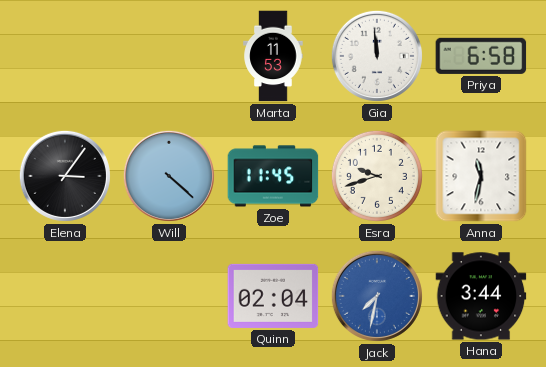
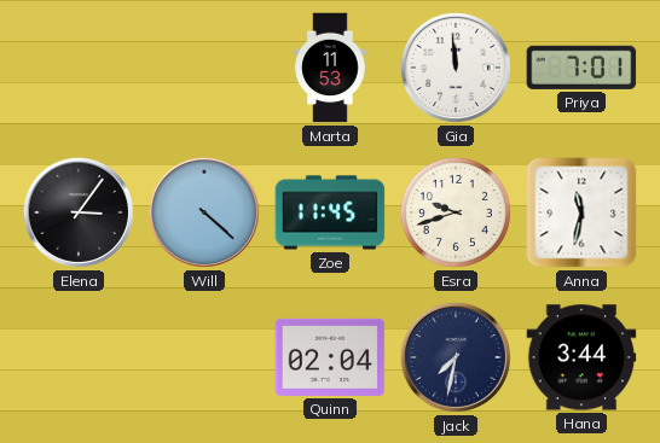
Priya: 6:58 -> 7:01 (581, 68)
Jack dial: blue -> navy (456, 357)
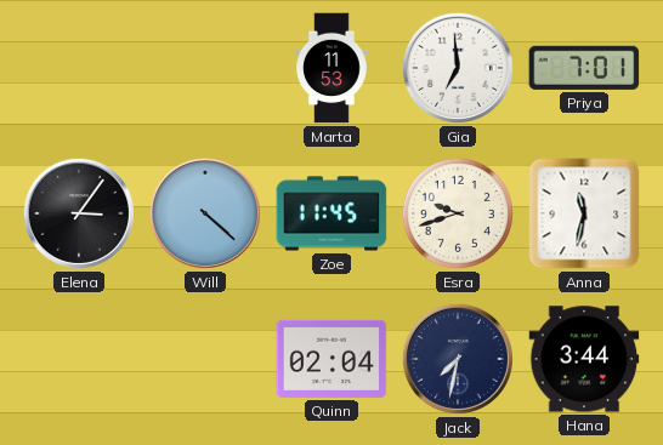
Gia: 11:59 -> 6:59 (458, 68)
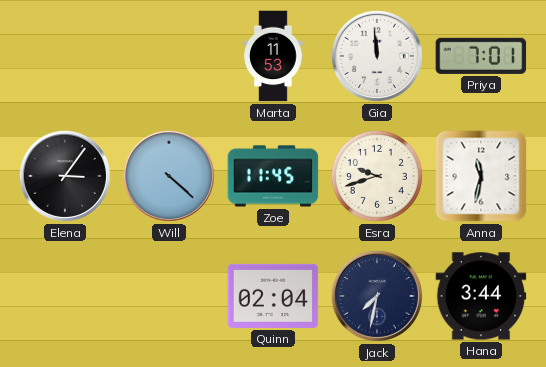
Gia: 6:59 -> 11:59 (377, 56)
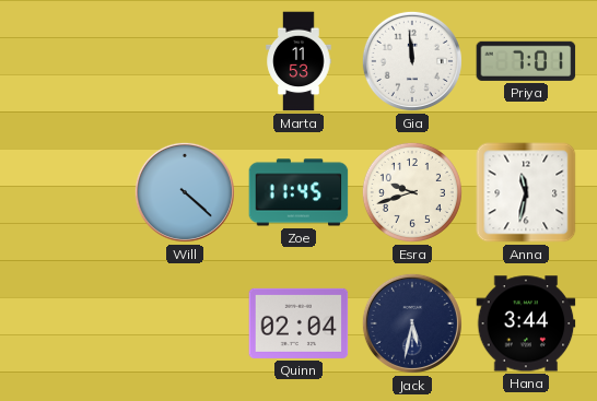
Elena: 3:06 -> none (65, 176)
Jack: 7:32 -> 5:32 (412, 323)
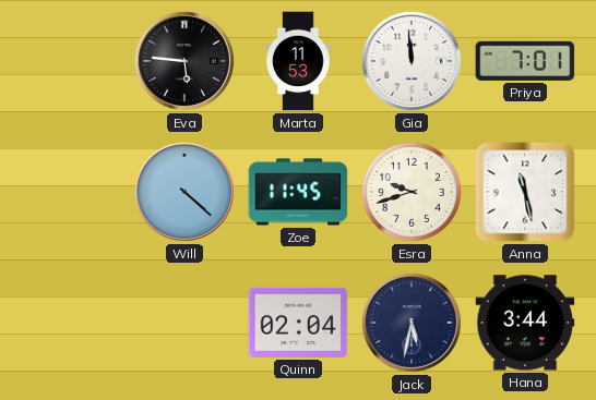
Eva: none -> 5:46 (184, 61)
Anna: 11:32 -> 11:28 (525, 192)
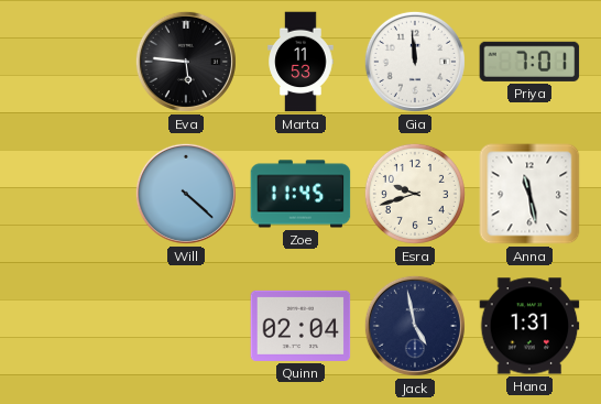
Jack: 5:32 -> 4:58 (415, 326)
Hana: 3:44 -> 1:31 (529, 326)
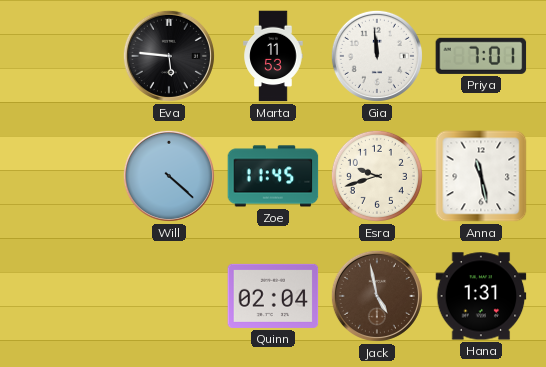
Jack dial: navy -> brown (377, 296)
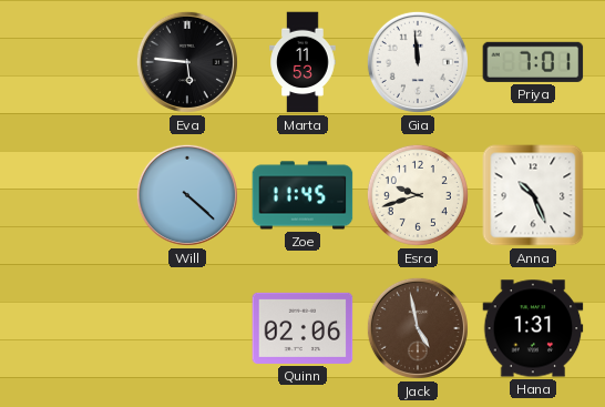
Anna: 11:28 -> 10:26 (533, 195)
Quinn: 02:04 -> 02:06 (302, 328)
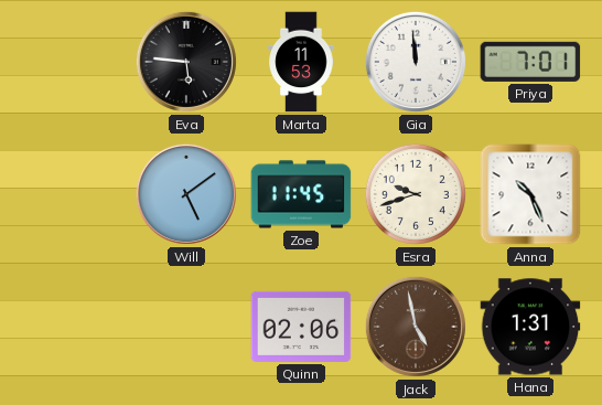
Will: 4:22 -> 5:09 (186, 194)
